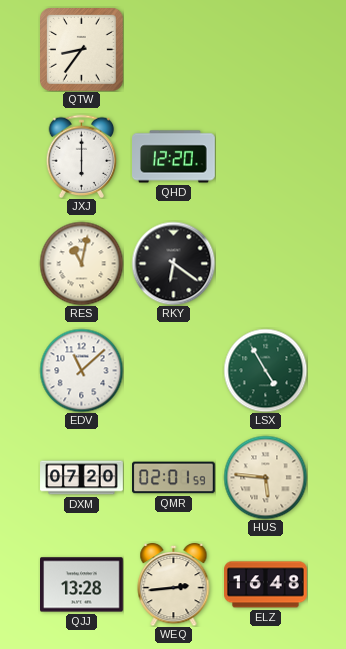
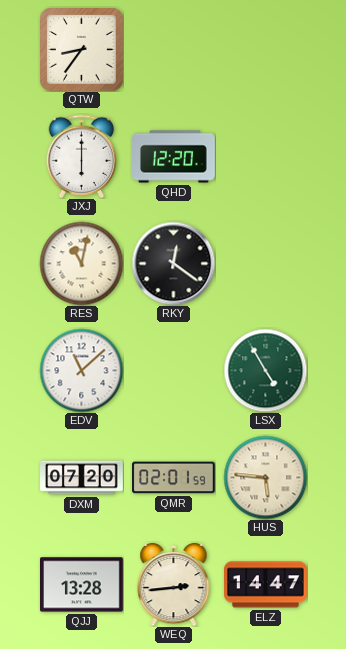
RKY: 6:21 -> 12:21 (173, 263)
ELZ: 16:48 -> 14:47 (266, 585)
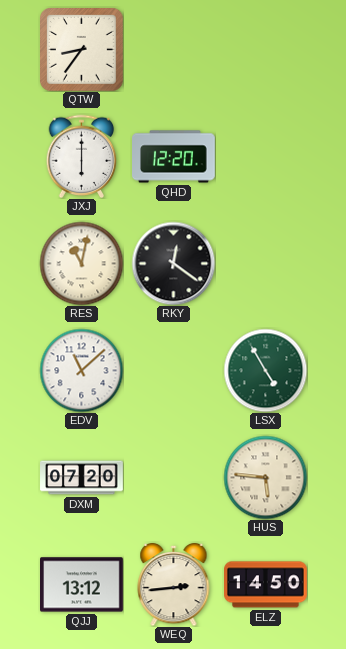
QMR: 02:01 -> none (174, 478)
QJJ: 13:28 -> 13:12 (82, 585)
ELZ: 14:47 -> 14:50 (266, 585)
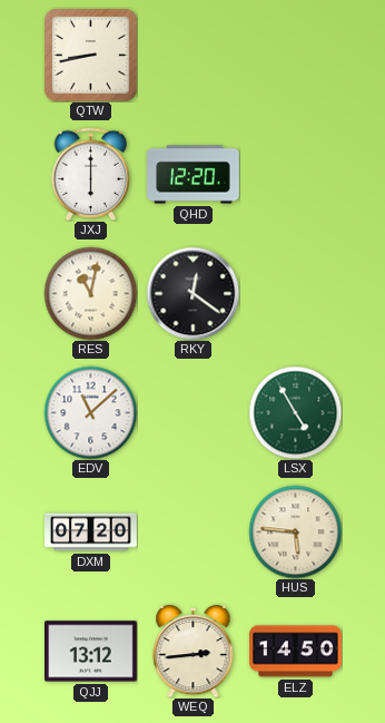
QTW: 8:36 -> 8:43 (91, 56)
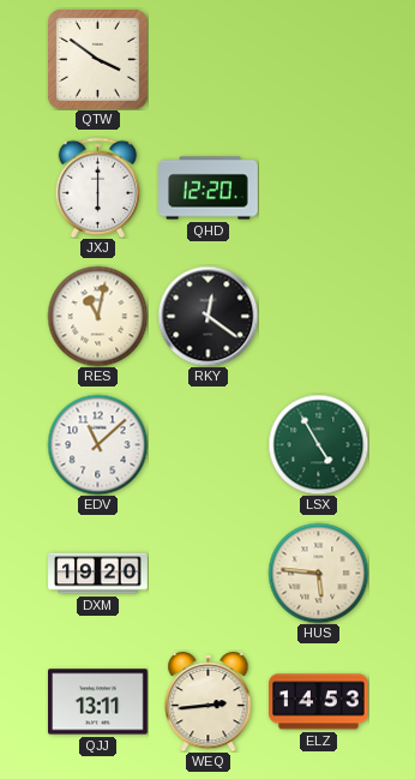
QTW: 8:43 -> 3:51 (98, 60)
DXM: 07:20 -> 19:20 (98, 574)
QJJ: 13:12 -> 13:11 (98, 702)
ELZ: 14:50 -> 14:53 (319, 702)
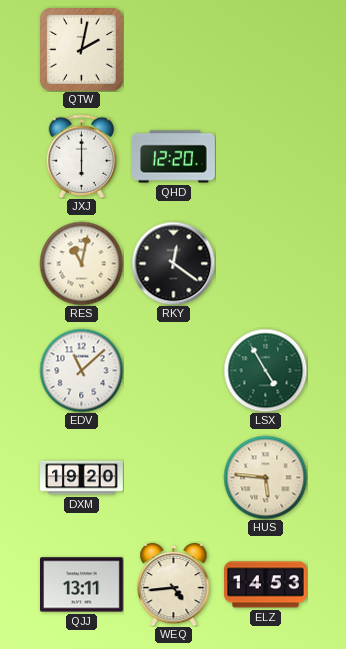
QTW: 3:51 -> 2:02 (82, 50)
WEQ: 2:44 -> 4:44 (174, 584)
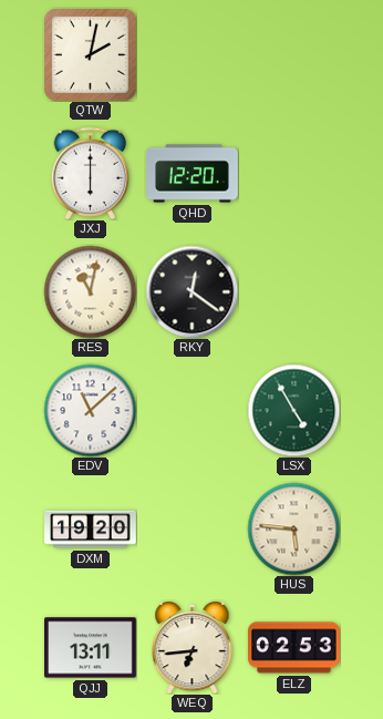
WEQ: 4:44 -> 6:44 (193, 647)
ELZ: 14:53 -> 02:53 (294, 648)
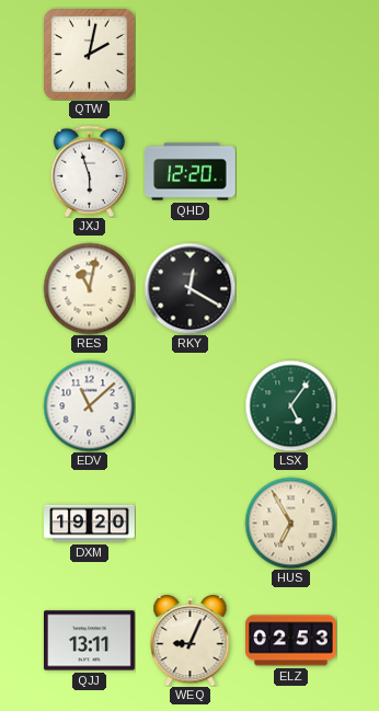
JXJ: 6:00 -> 5:57 (90, 171)
RKY: 12:21 -> 12:20 (190, 288)
LSX: 4:55 -> 5:06 (290, 405)
HUS: 5:46 -> 6:55 (290, 523)
WEQ: 6:44 -> 9:04 (191, 640)
